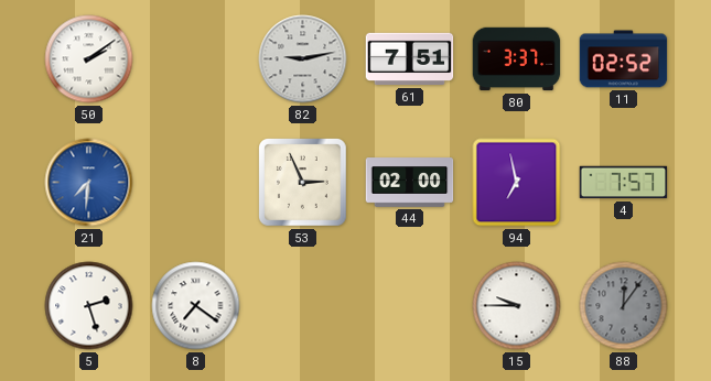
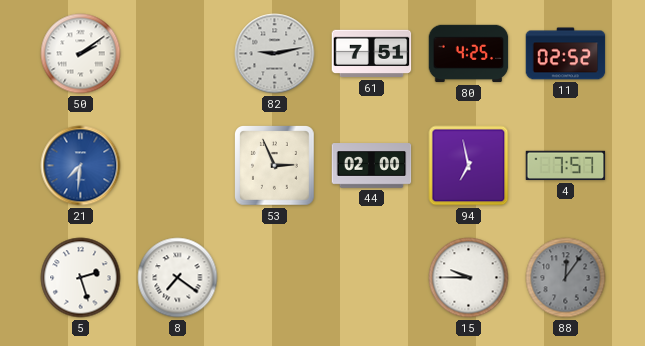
80: 3:37 -> 4:25 (469, 54)
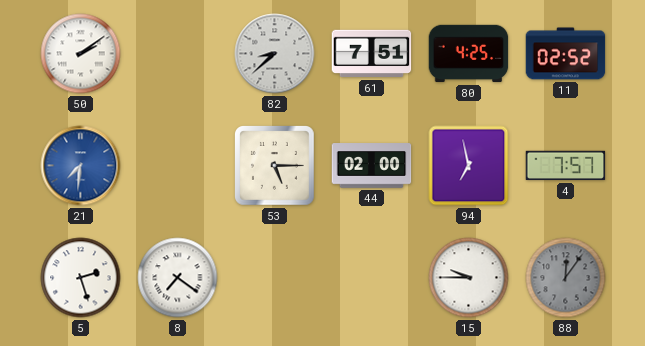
82: 9:13 -> 8:38 (275, 54)
53: 2:56 -> 5:15 (275, 166)
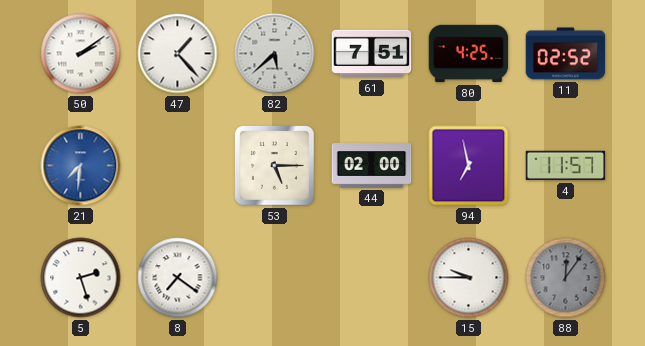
47: none -> 1:23 (178, 54)
82: 8:38 -> 5:38 (275, 54)
4: 7:57 -> 11:57 (566, 166)
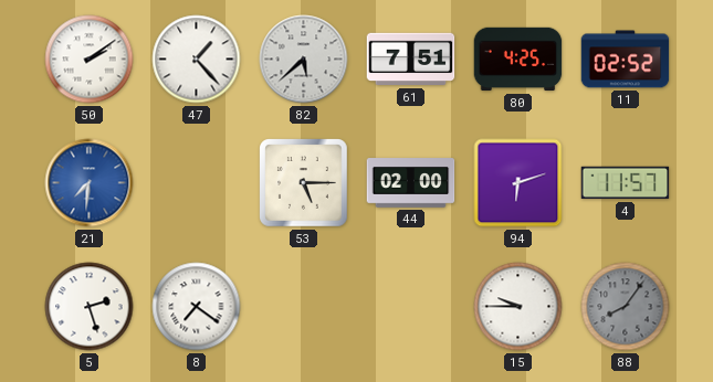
94: 6:58 -> 6:12 (518, 183)
88: 12:06 -> 8:06 (626, 307)
